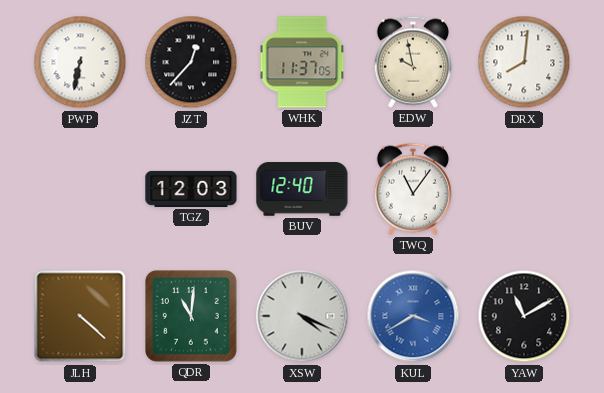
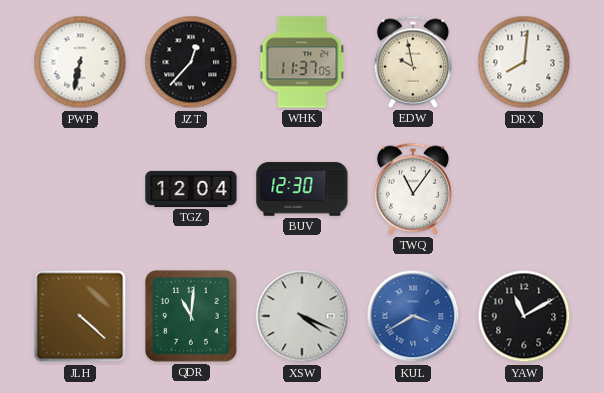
TGZ: 12:03 -> 12:04 (191, 189)
BUV: 12:40 -> 12:30 (302, 189)
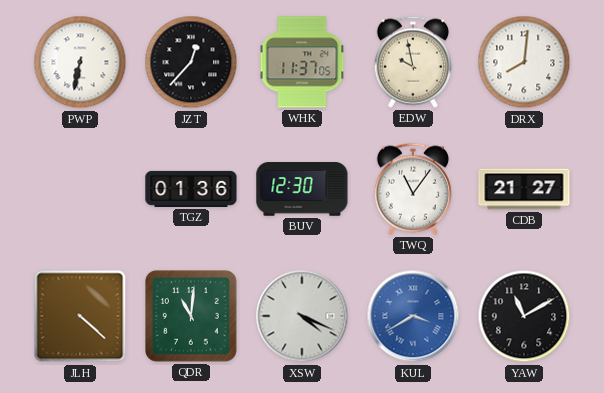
TGZ: 12:04 -> 01:36 (191, 189)
CDB: none -> 21:27 (524, 189)
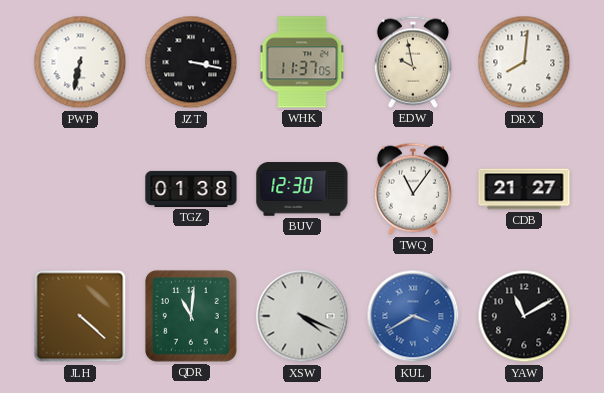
JZT: 12:37 -> 3:17 (191, 62)
TGZ: 01:36 -> 01:38 (191, 189)
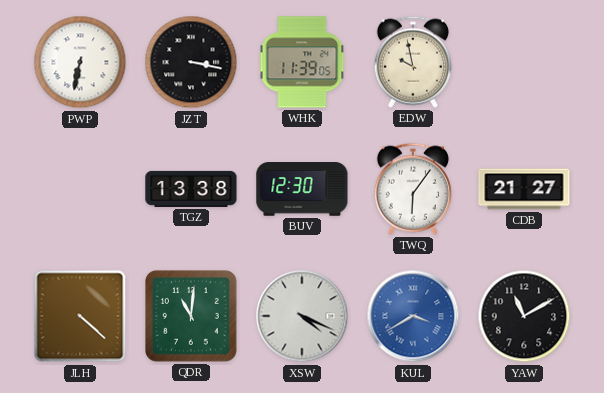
WHK: 11:37 -> 11:39 (302, 62)
DRX: 8:01 -> none (524, 62)
TGZ: 01:38 -> 13:38 (191, 189)
TWQ: 11:06 -> 6:06 (413, 189)
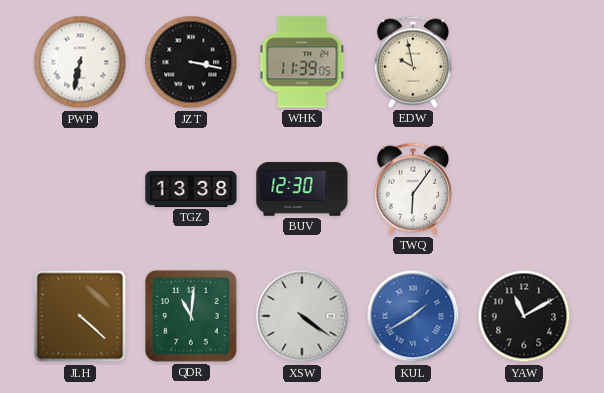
CDB: 21:27 -> none (524, 189)
XSW: 4:19 -> 4:21 (302, 316)
KUL: 3:40 -> 1:40 (413, 316)
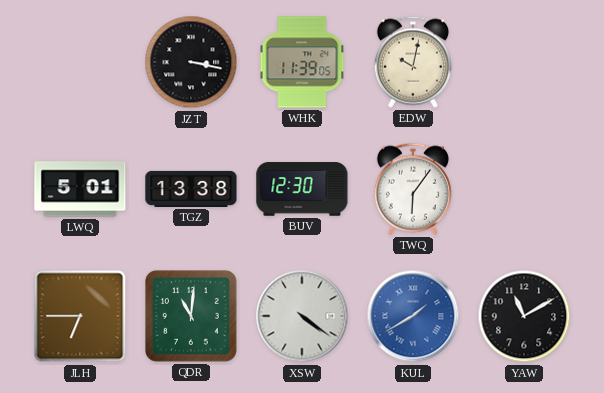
PWP: 6:32 -> none (80, 62)
EDW: 9:58 -> 10:02 (413, 62)
LWQ: none -> 5:01 (80, 189)
JLH: 4:22 -> 6:45 (80, 316)
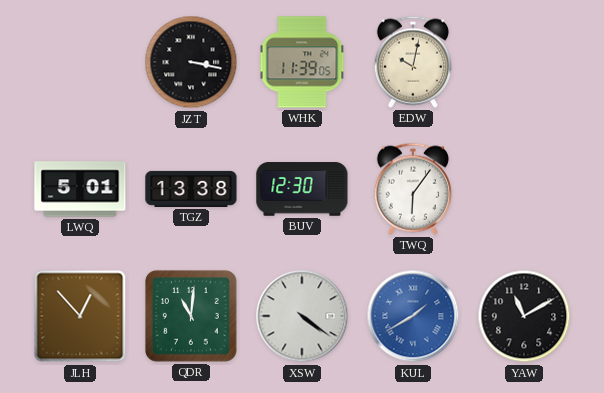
JLH: 6:45 -> 12:53 (80, 316)
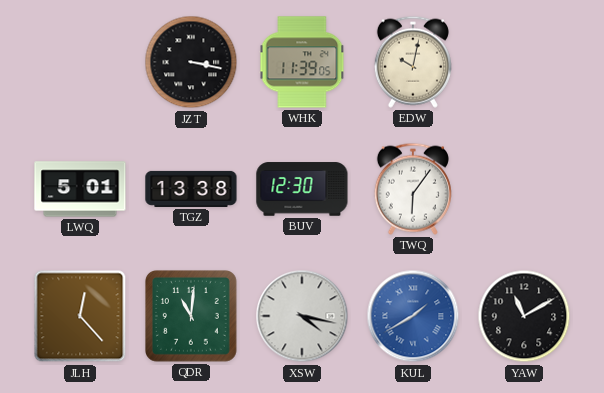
JLH: 12:53 -> 12:23 (80, 316)
XSW: 4:21 -> 4:17 (302, 316)
